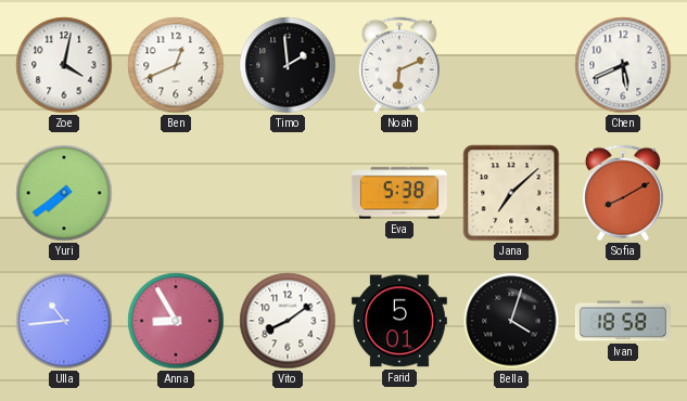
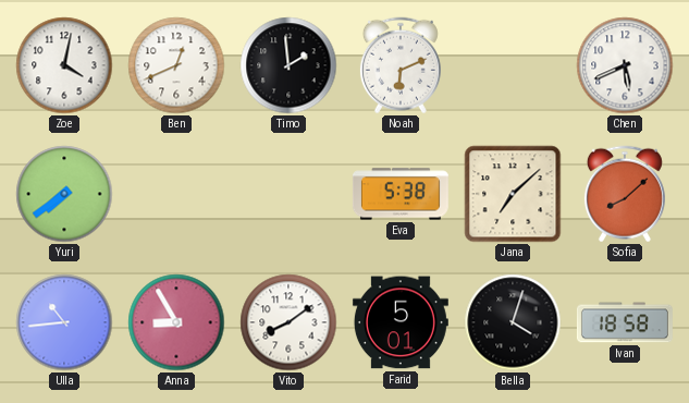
Sofia: 8:10 -> 8:08 (625, 194)
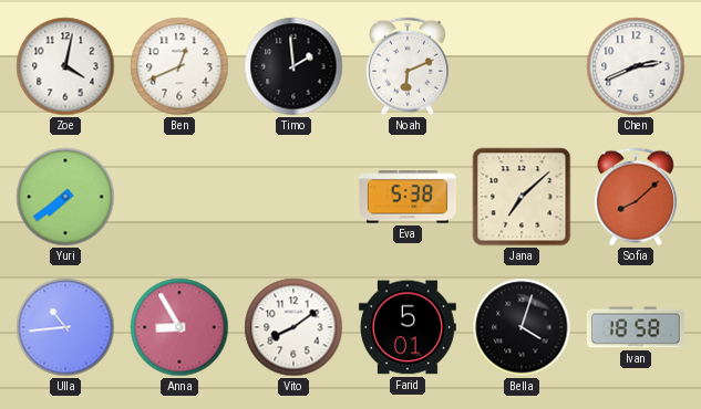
Chen: 5:41 -> 2:41 (636, 66)
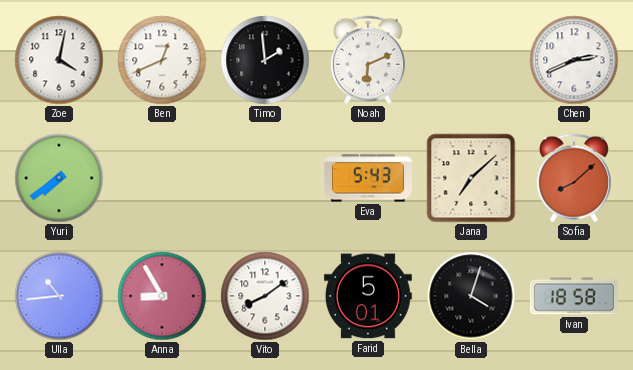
Eva: 5:38 -> 5:43 (368, 178)
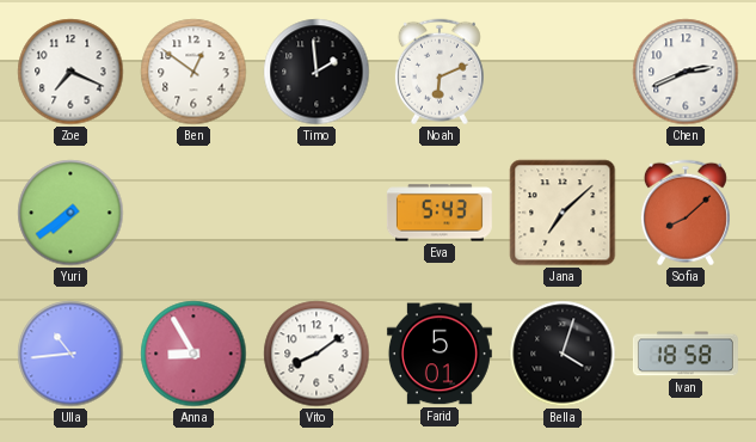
Zoe: 4:02 -> 7:19 (70, 72)
Ben: 12:41 -> 12:51 (193, 72)
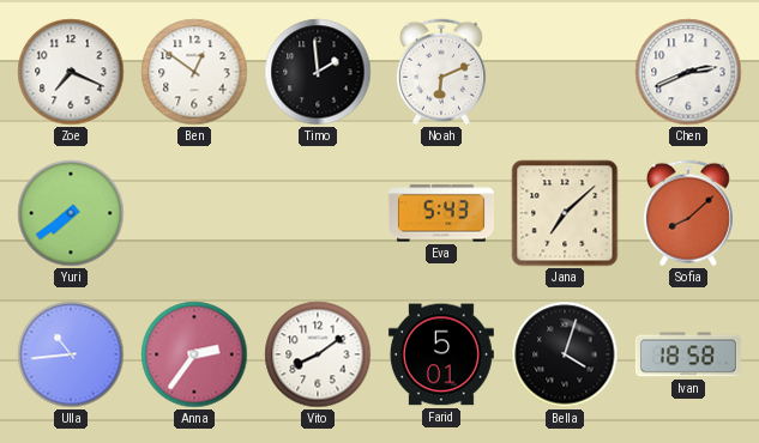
Anna: 8:55 -> 2:36 (194, 354)
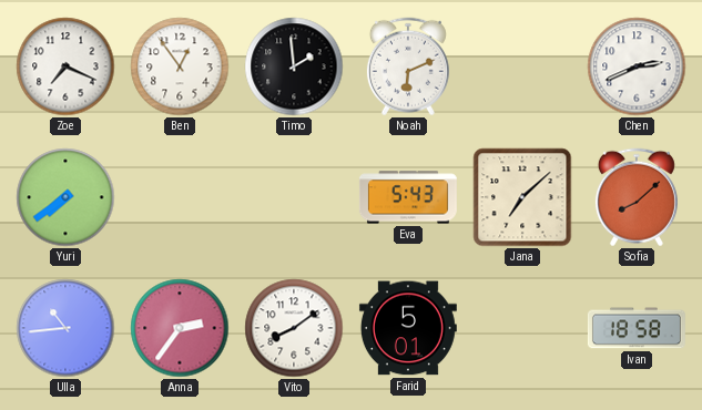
Ben: 12:51 -> 12:54 (180, 66)
Bella: 4:03 -> none (565, 354)
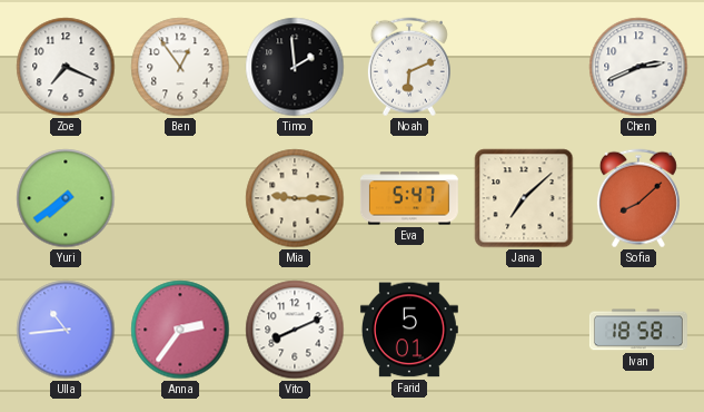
Mia: none -> 9:15 (295, 198)
Eva: 5:43 -> 5:47 (409, 198)
Vito: 8:09 -> 8:11 (295, 330)
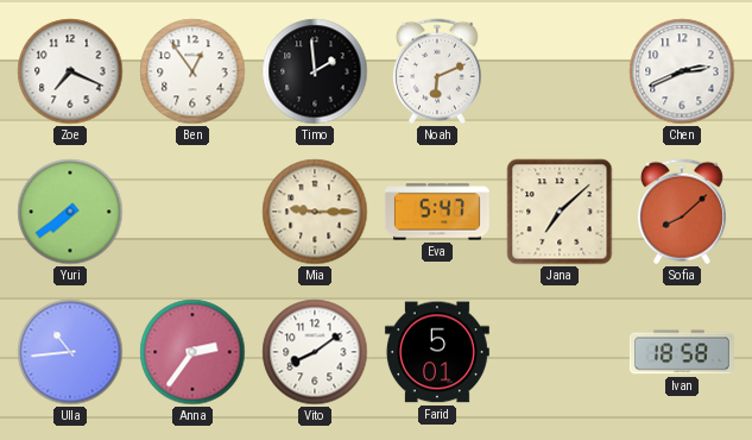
Vito: 8:11 -> 8:09 (315, 352)
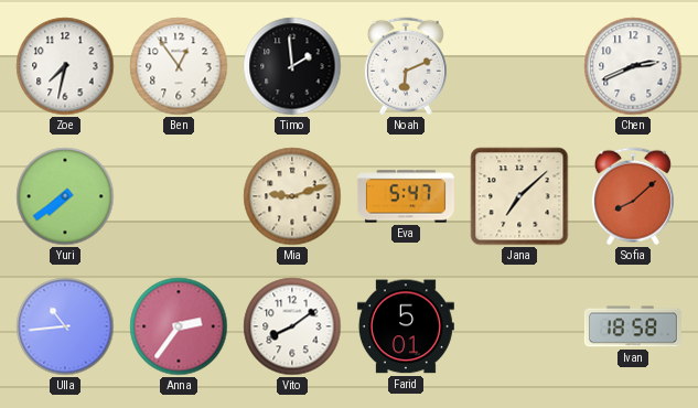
Zoe: 7:19 -> 7:32 (65, 66)
Mia: 9:15 -> 9:12 (292, 196)
